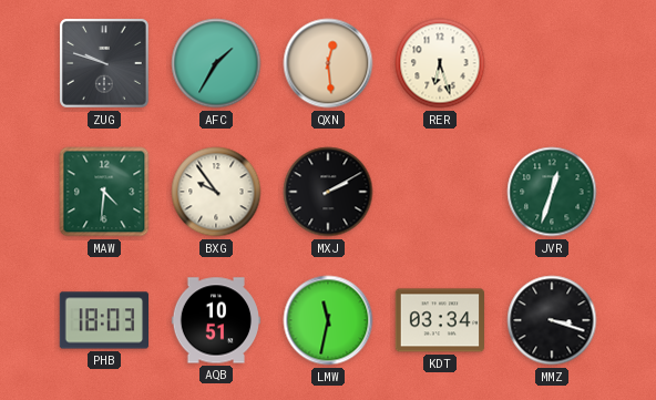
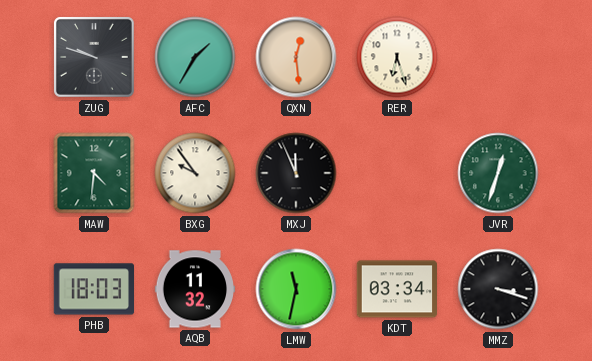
MXJ: 2:10 -> 11:56 (296, 173)
AQB: 10:51 -> 11:32 (195, 289)
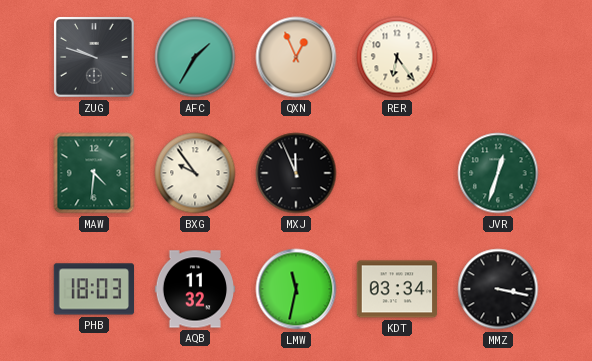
QXN: 12:29 -> 12:56 (296, 57)
RER: 6:27 -> 6:24 (397, 57)
MMZ: 3:18 -> 3:17 (498, 289)
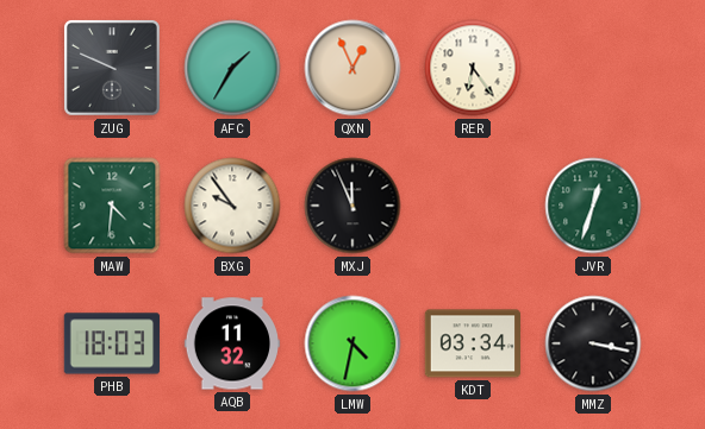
ZUG: 9:48 -> 9:49 (112, 68)
LMW: 11:32 -> 4:32 (352, 343)
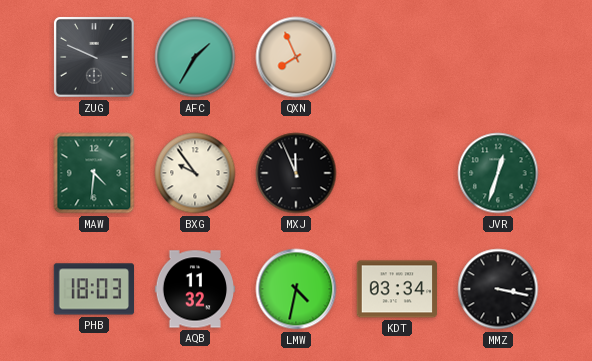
QXN: 12:56 -> 7:56 (296, 57)
RER: 6:24 -> none (473, 68)
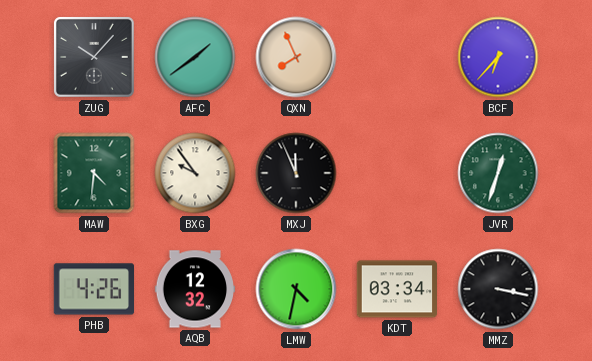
ZUG: 9:49 -> 10:07 (94, 57)
AFC: 1:35 -> 1:39 (195, 57)
BCF: none -> 6:37 (498, 57)
PHB: 18:03 -> 4:26 (93, 289)
AQB: 11:32 -> 12:32 (195, 289)
